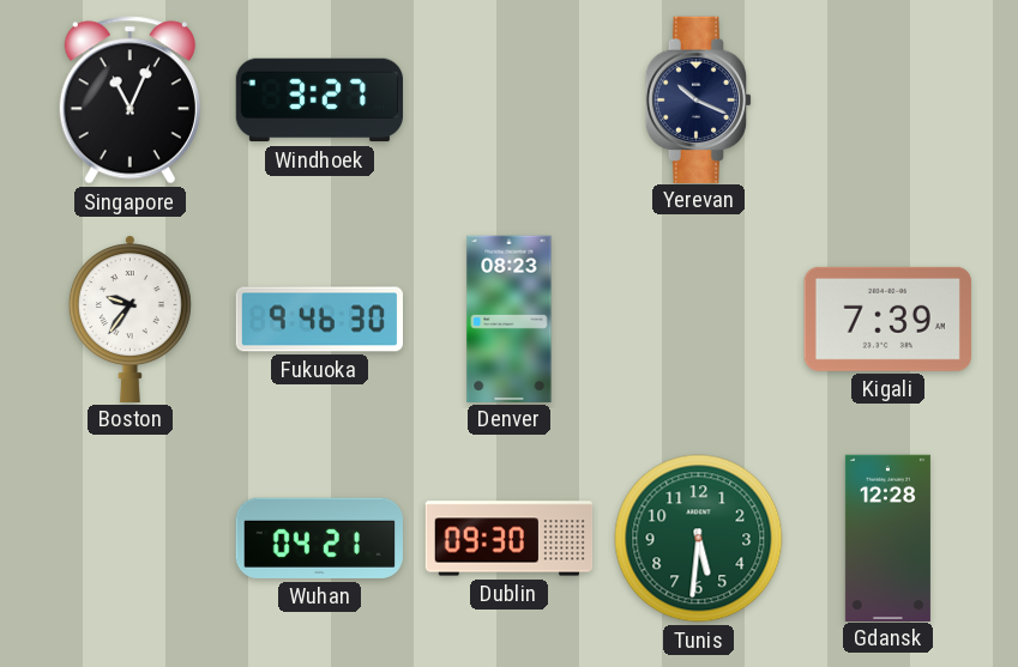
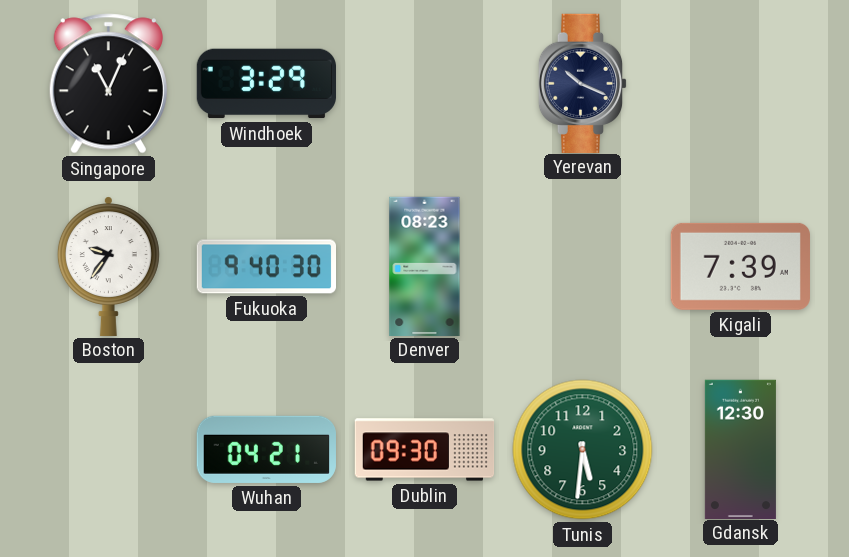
Windhoek: 3:27 -> 3:29 (266, 84)
Fukuoka: 9:46 -> 9:40 (267, 267)
Gdansk: 12:28 -> 12:30 (740, 449)
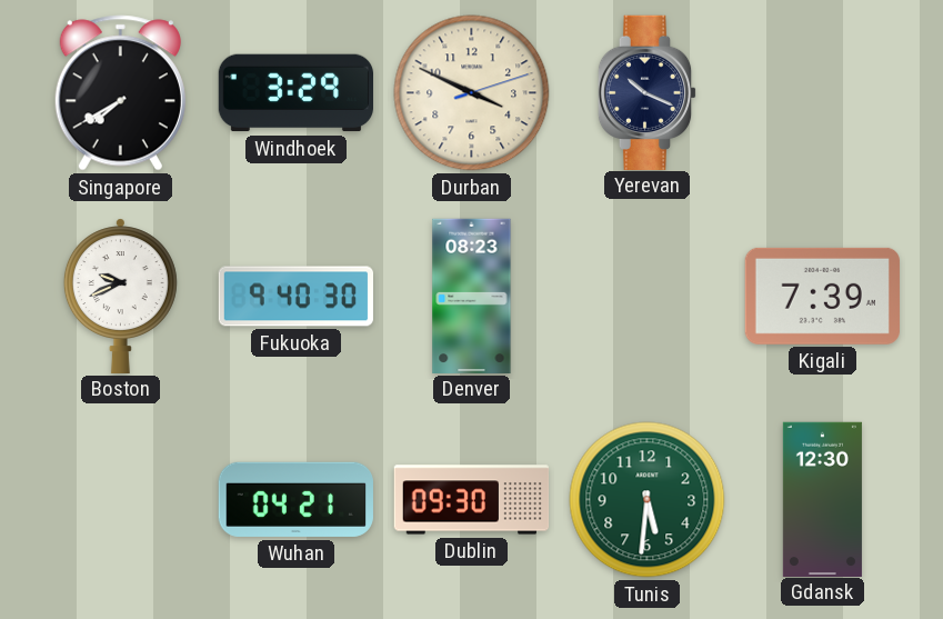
Singapore: 11:04 -> 7:40 (120, 93)
Durban: none -> 3:49 (472, 93)
Boston: 9:36 -> 9:41 (120, 296)
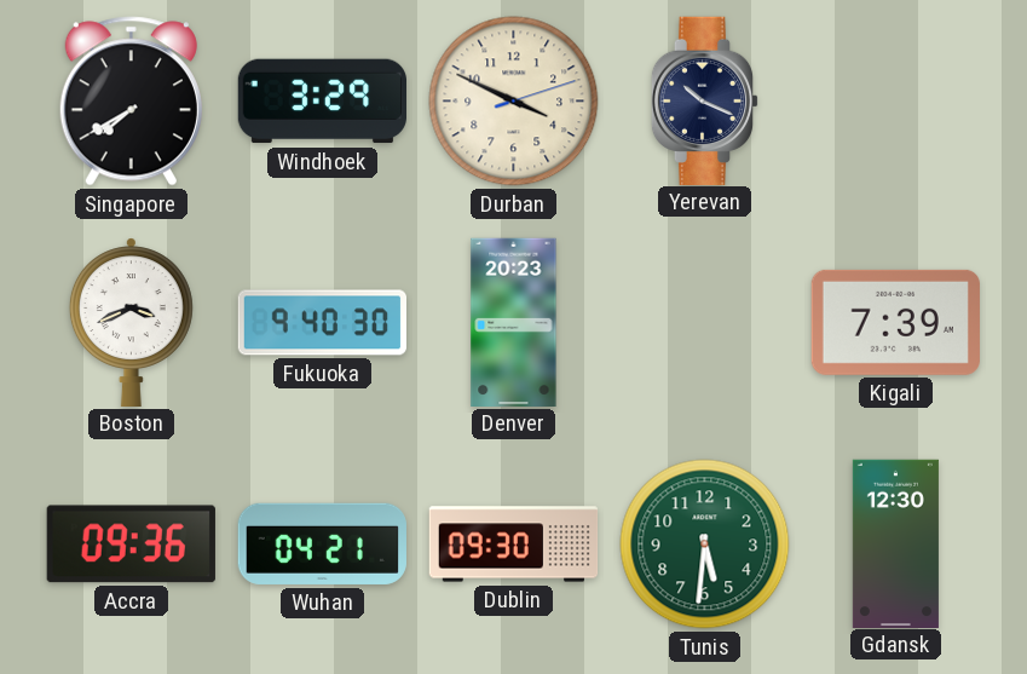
Boston: 9:41 -> 3:41 (131, 322)
Denver: 08:23 -> 20:23 (514, 322)
Accra: none -> 09:36 (131, 545)
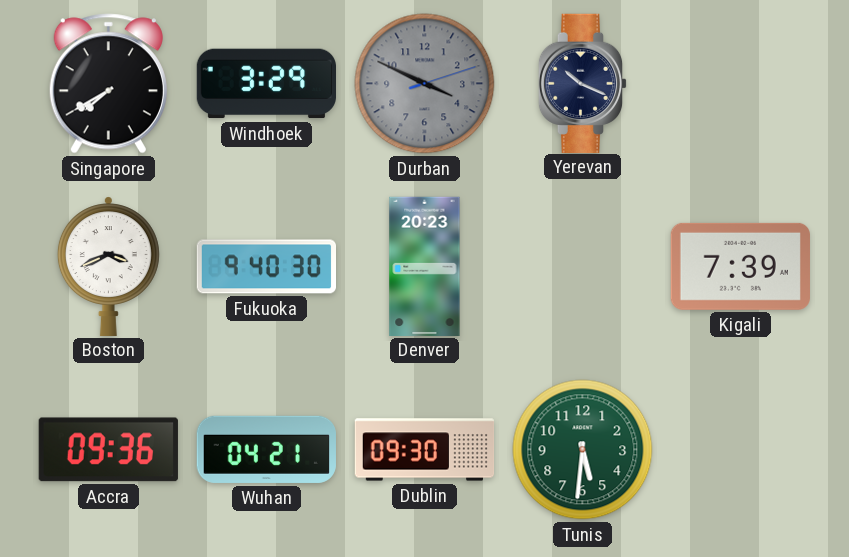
Durban dial: cream -> grey (425, 84)
Gdansk: 12:30 -> none (895, 543)
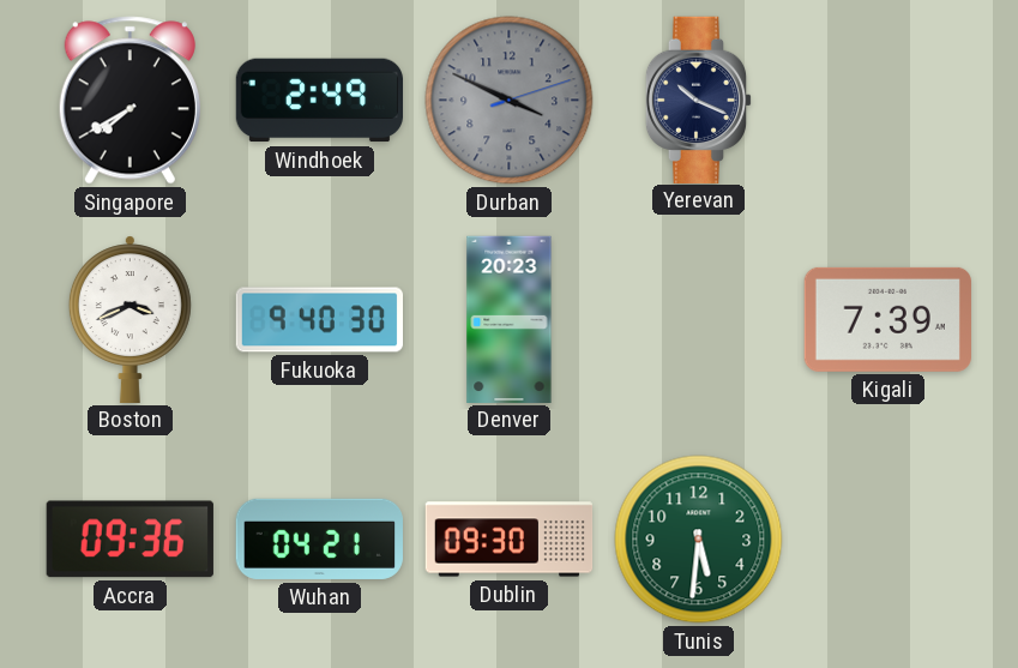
Windhoek: 3:29 -> 2:49 (319, 101)
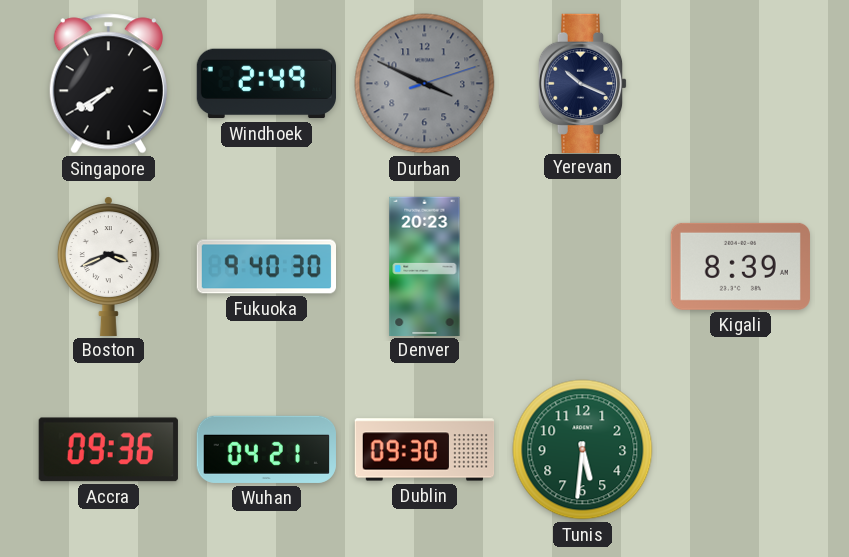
Kigali: 7:39 -> 8:39 (740, 266)
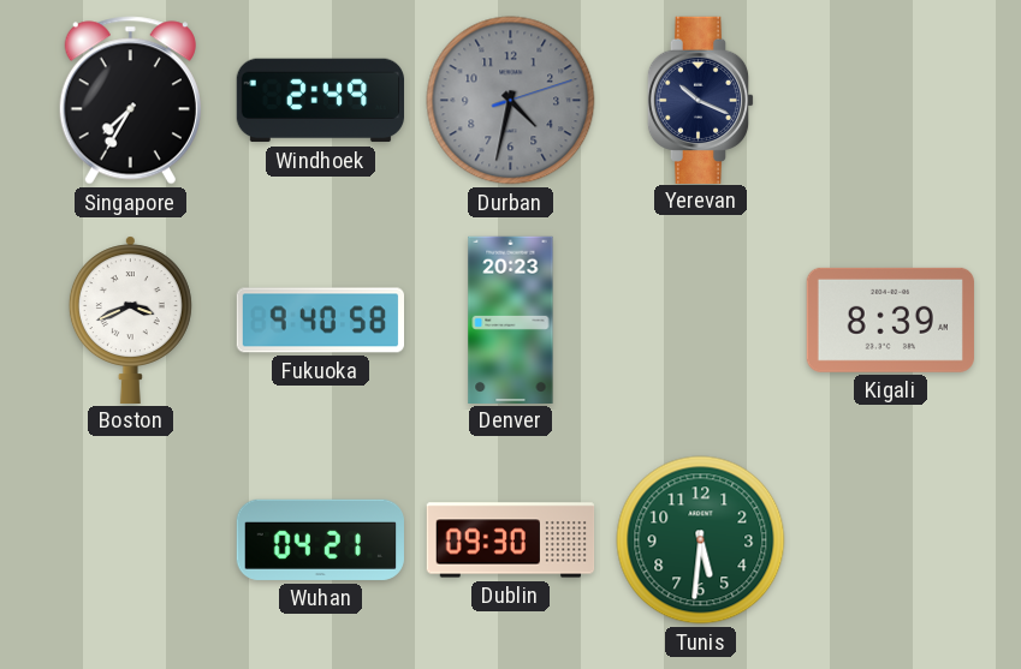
Singapore: 7:40 -> 7:35 (130, 101)
Durban: 3:49 -> 4:32 (511, 101)
Fukuoka: 9:40:30 -> 9:40:58 (321, 321)
Accra: 09:36 -> none (108, 450)
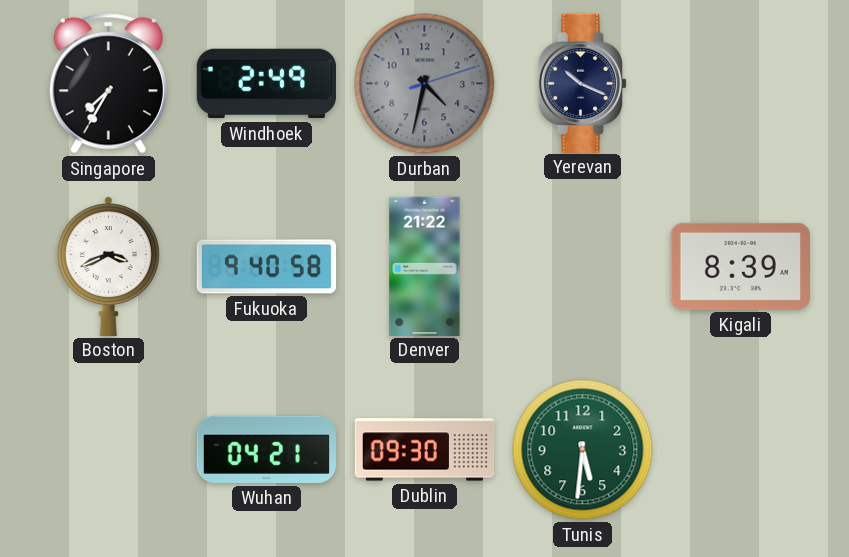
Denver: 20:23 -> 21:22 (425, 266)
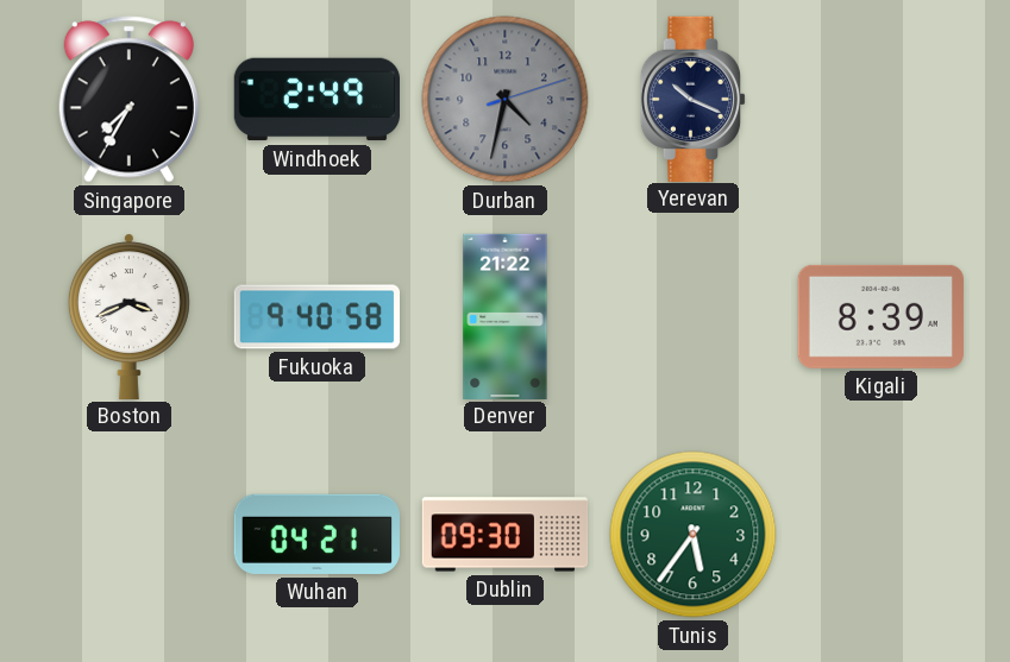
Tunis: 5:31 -> 5:36 (694, 535)
